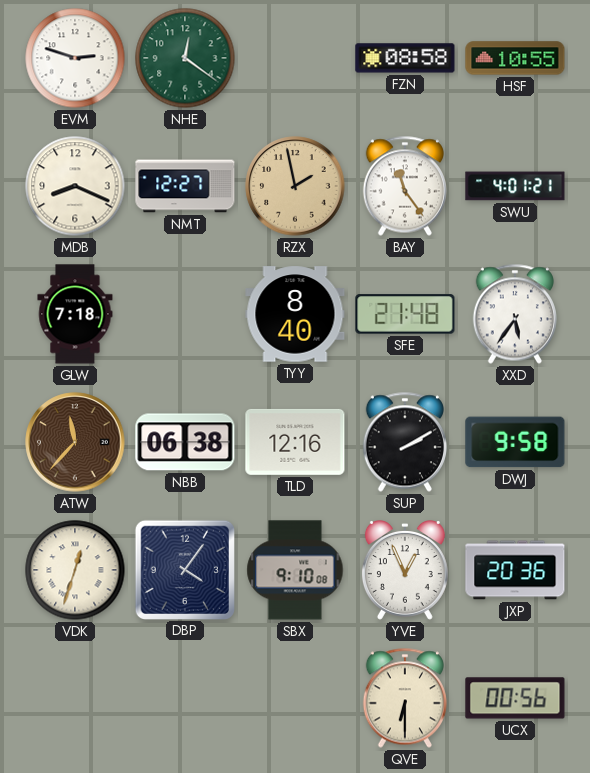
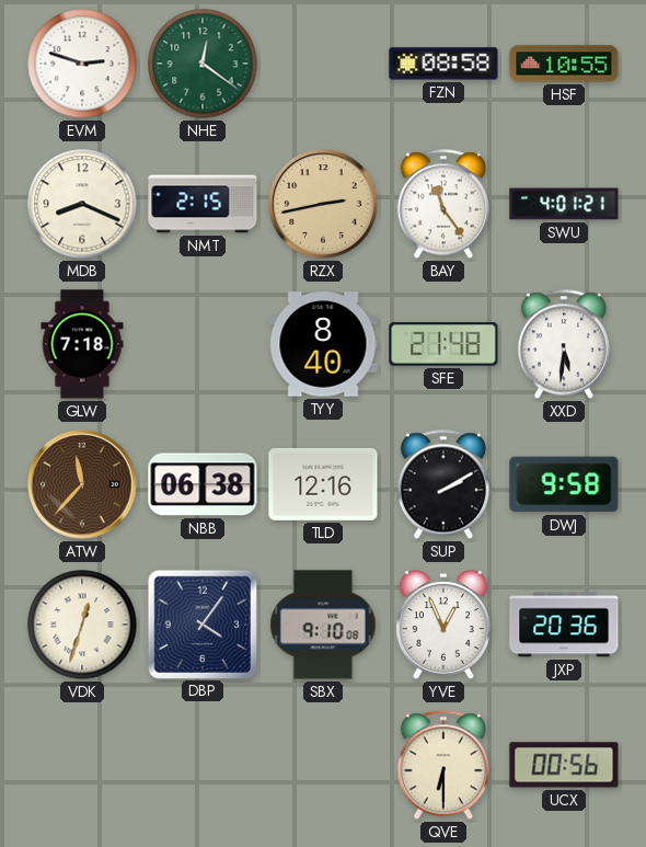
NMT: 12:27 -> 2:15 (203, 204)
RZX: 1:58 -> 2:43 (323, 204)
XXD: 5:36 -> 5:31 (564, 344)
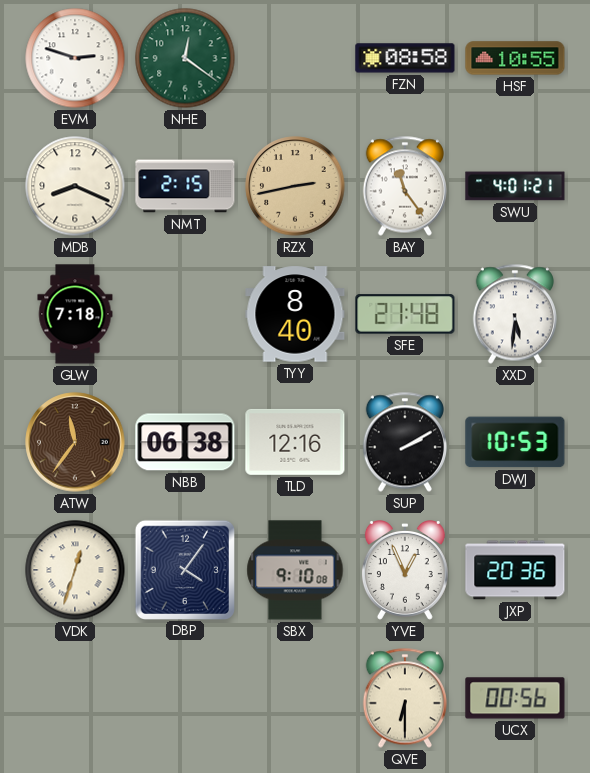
ATW: 11:37 -> 11:36 (75, 442)
DWJ: 9:58 -> 10:53 (515, 442)
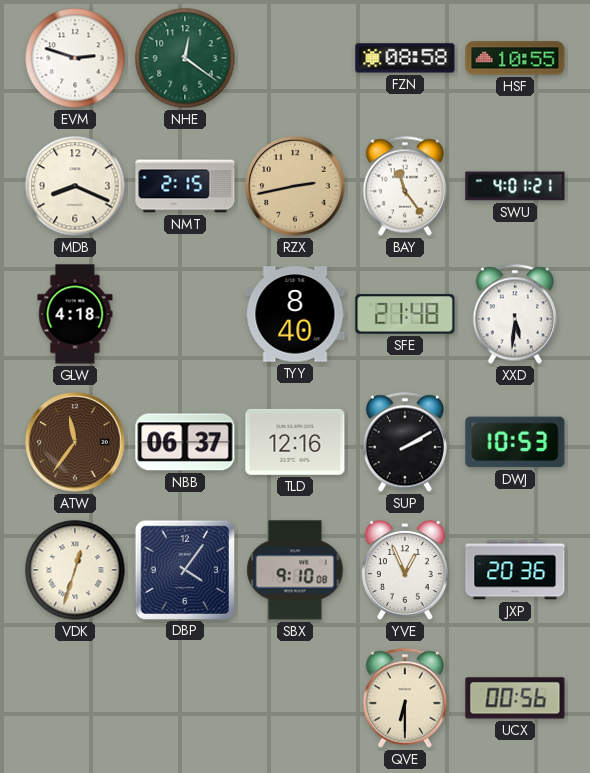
GLW: 7:18 -> 4:18 (75, 314)
NBB: 06:38 -> 06:37 (185, 442)
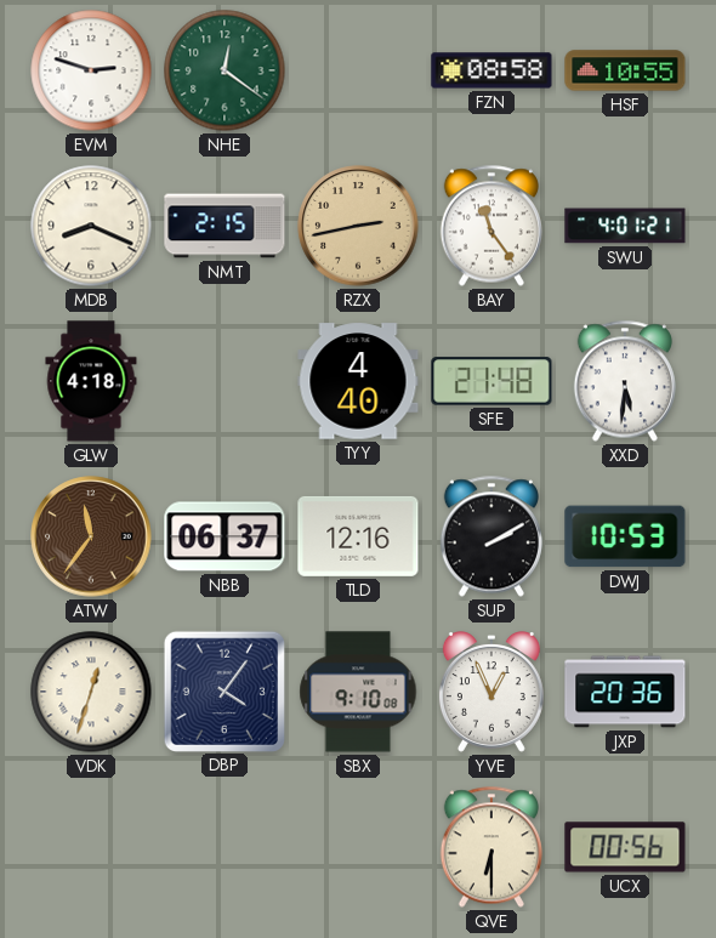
TYY: 8:40 -> 4:40 (358, 381)
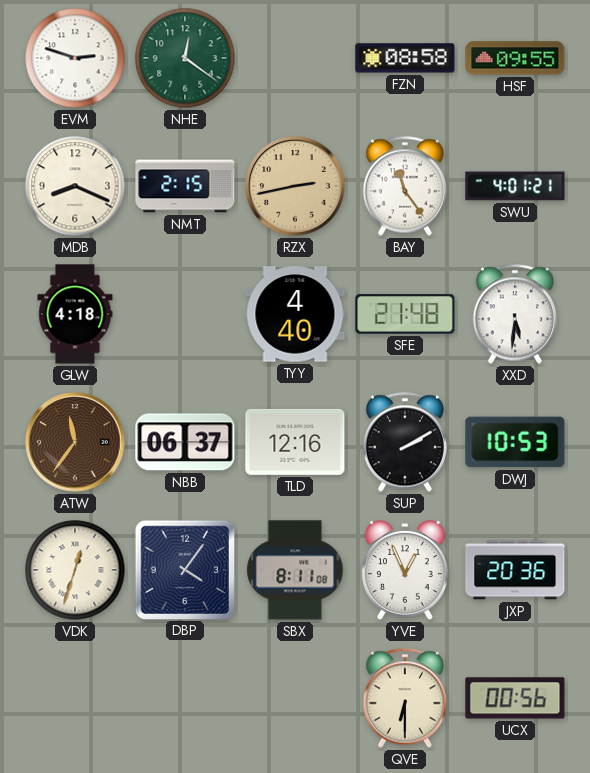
HSF: 10:55 -> 09:55 (515, 58)
SBX: 9:10 -> 8:11 (295, 570)
